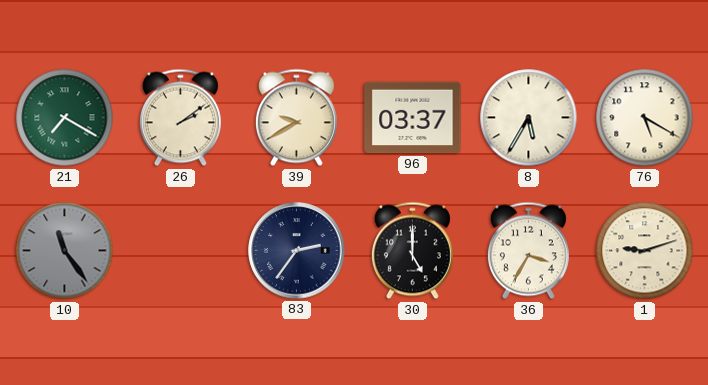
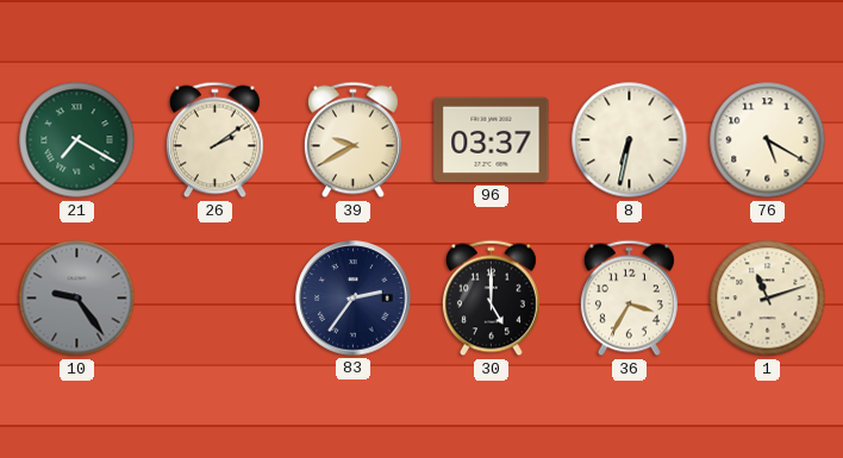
8: 5:35 -> 6:32 (630, 140)
10: 11:24 -> 9:24 (77, 299)
1: 9:12 -> 11:12 (768, 299)
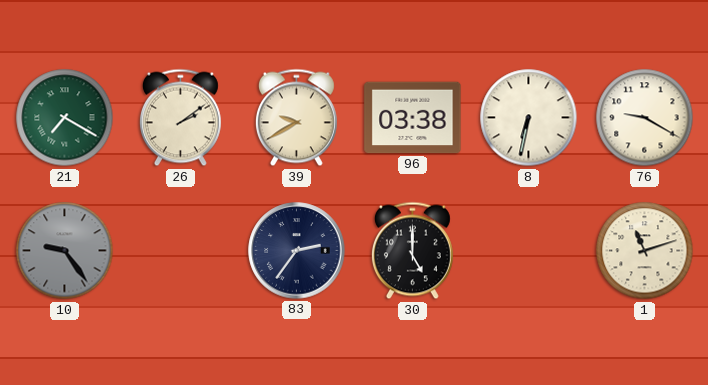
96: 03:37 -> 03:38 (413, 118)
76: 5:20 -> 9:20 (645, 118)
36: 3:35 -> none (629, 299)
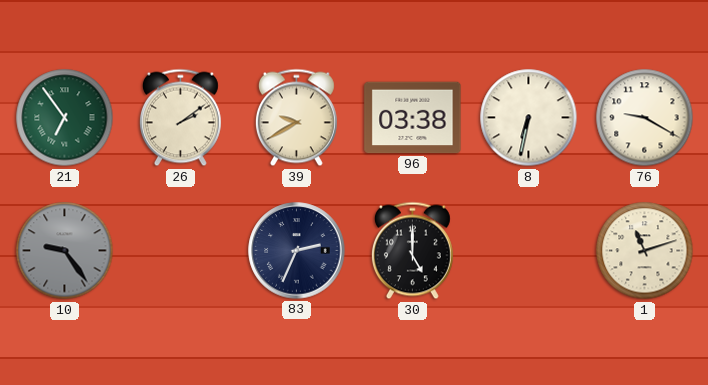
21: 7:20 -> 6:54 (65, 118)
83: 2:36 -> 2:34 (297, 251)
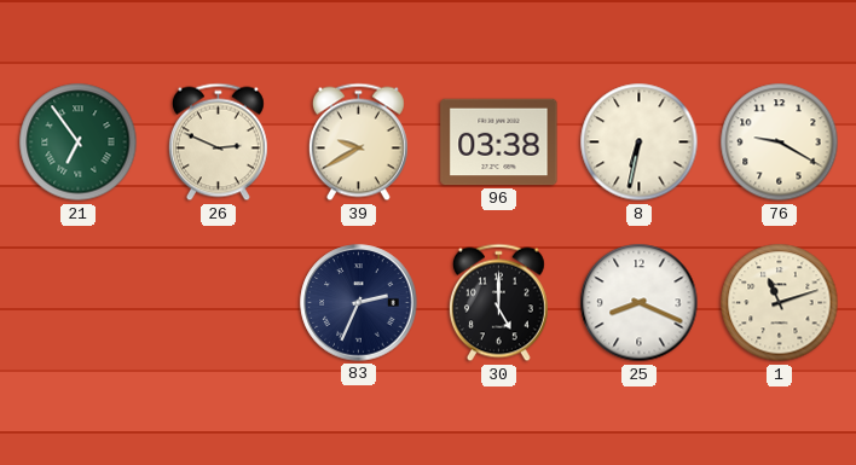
26: 2:09 -> 2:49 (218, 143)
10: 9:24 -> none (65, 251)
25: none -> 8:19 (640, 303)
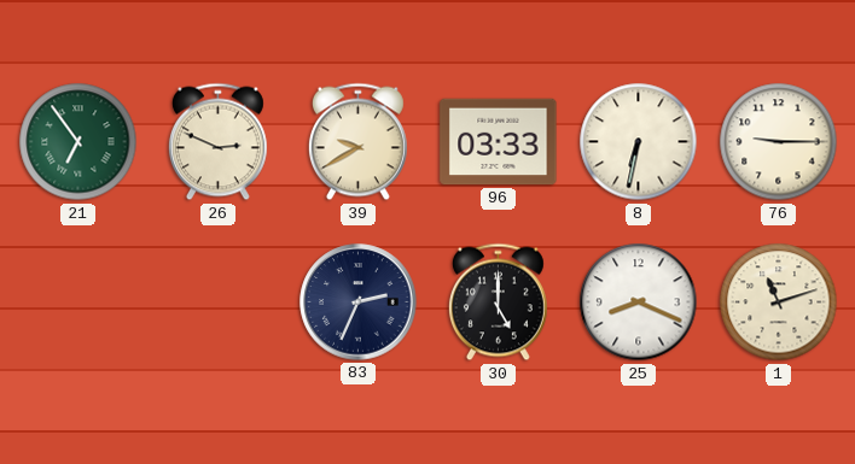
96: 03:38 -> 03:33 (499, 142)
76: 9:20 -> 9:15 (779, 142)
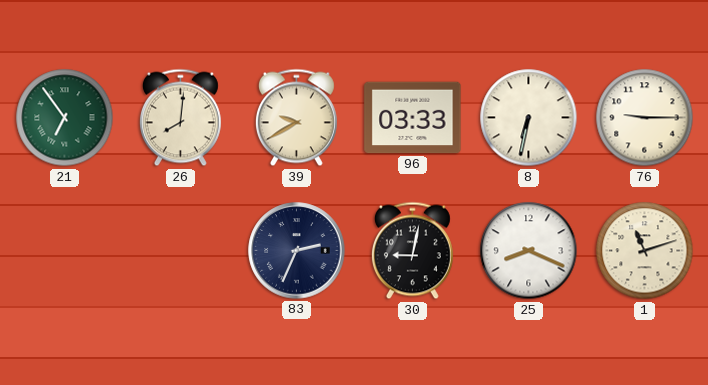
26: 2:49 -> 8:01 (180, 118)
30: 5:00 -> 9:02 (412, 251)
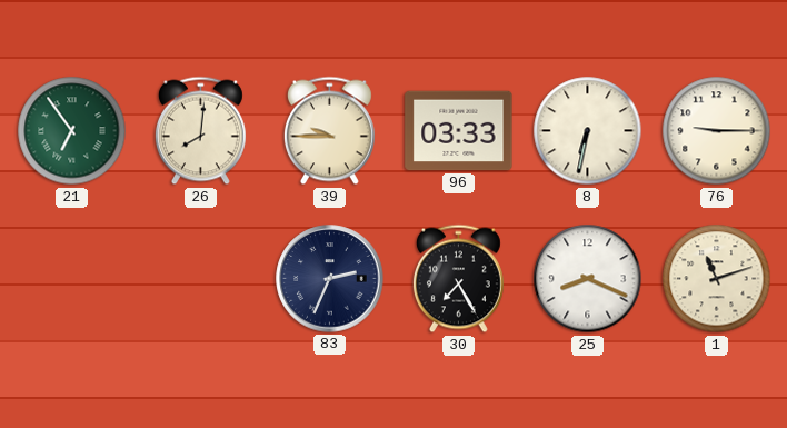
39: 9:40 -> 9:45 (329, 131)
30: 9:02 -> 7:25 (458, 279)
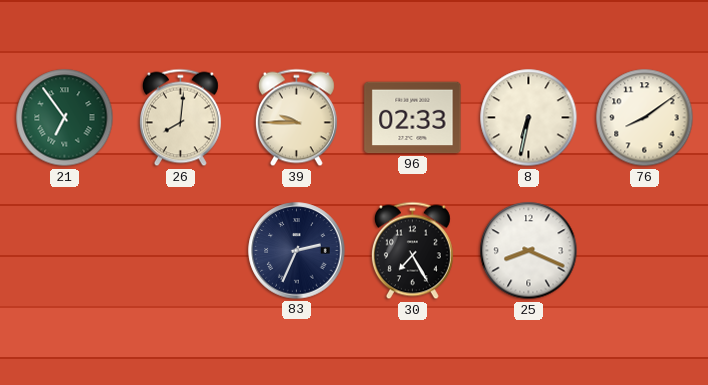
96: 03:33 -> 02:33 (413, 118)
76: 9:15 -> 8:09 (645, 118)
1: 11:12 -> none (717, 279)
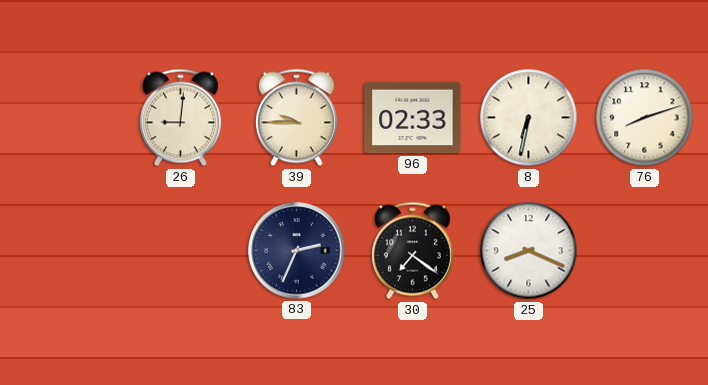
21: 6:54 -> none (65, 118)
26: 8:01 -> 9:01 (180, 118)
76: 8:09 -> 8:12 (645, 118)
30: 7:25 -> 7:21 (412, 251)
